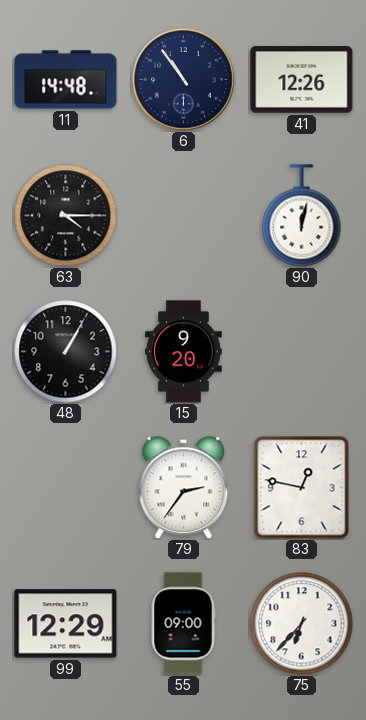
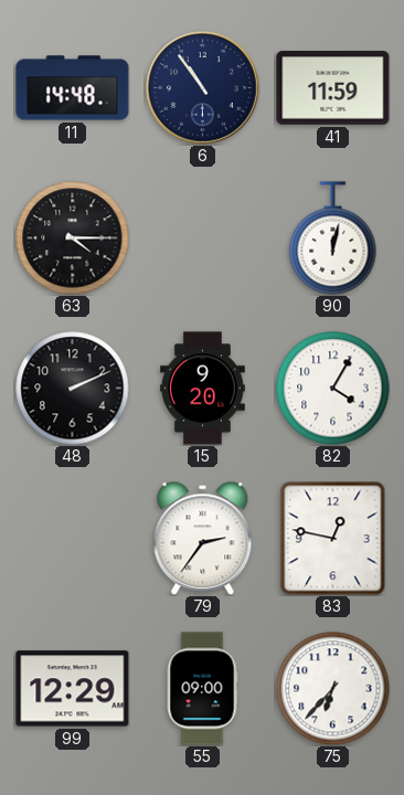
41: 12:26 -> 11:59 (333, 88)
48: 1:05 -> 2:11 (73, 389)
82: none -> 4:05 (333, 389)
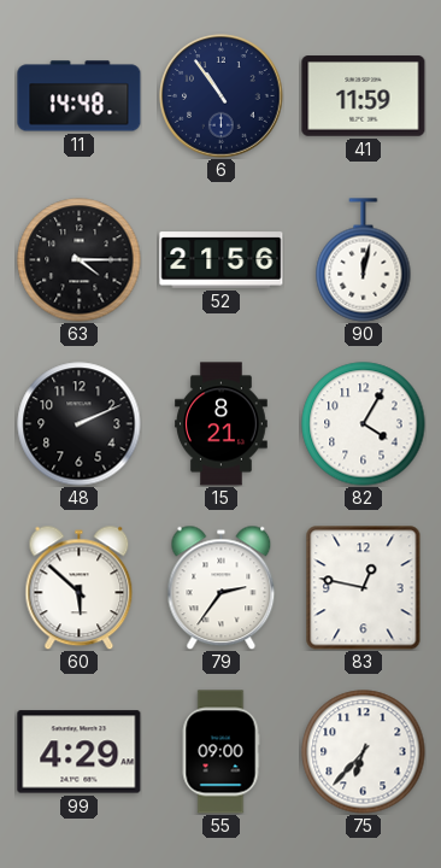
52: none -> 21:56 (222, 260)
15: 9:20 -> 8:21 (222, 424)
60: none -> 5:52 (80, 587)
99: 12:29 -> 4:29 (80, 752)
